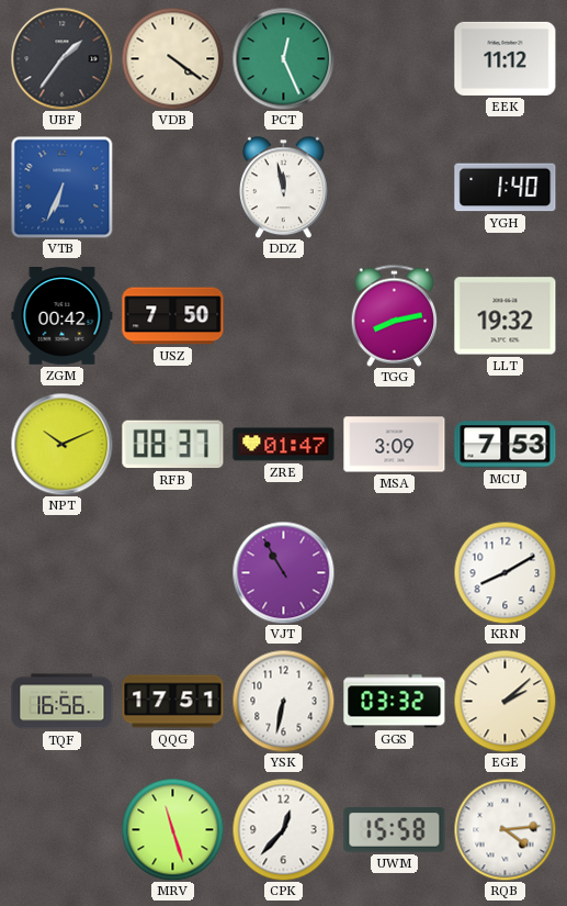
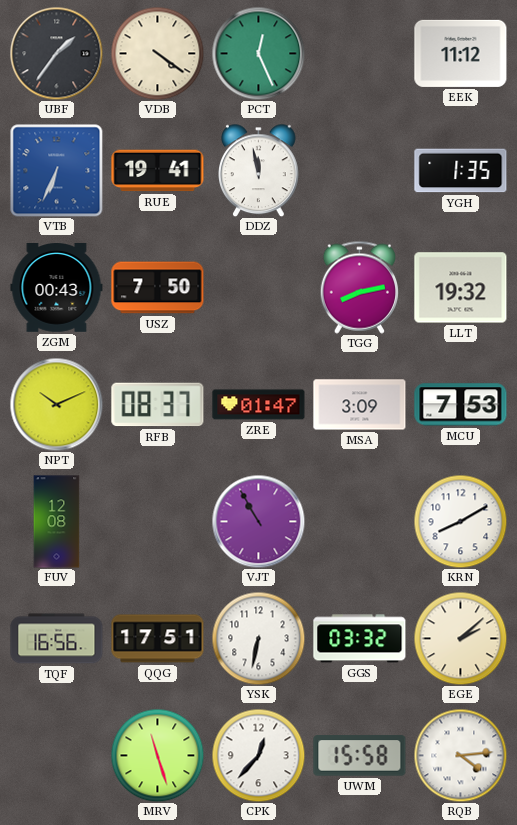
RUE: none -> 19:41 (158, 171)
YGH: 1:40 -> 1:35 (461, 171)
ZGM: 00:42 -> 00:43 (57, 288)
FUV: none -> 12:08 (57, 522)
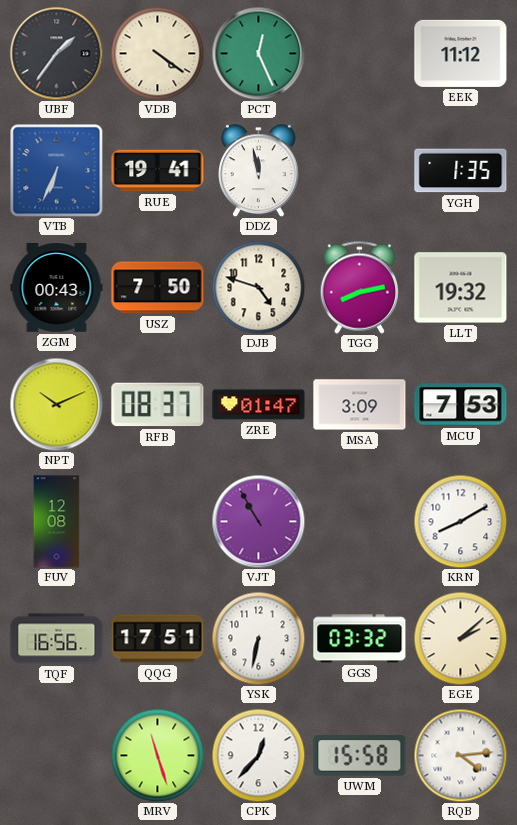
DJB: none -> 4:48 (258, 287)
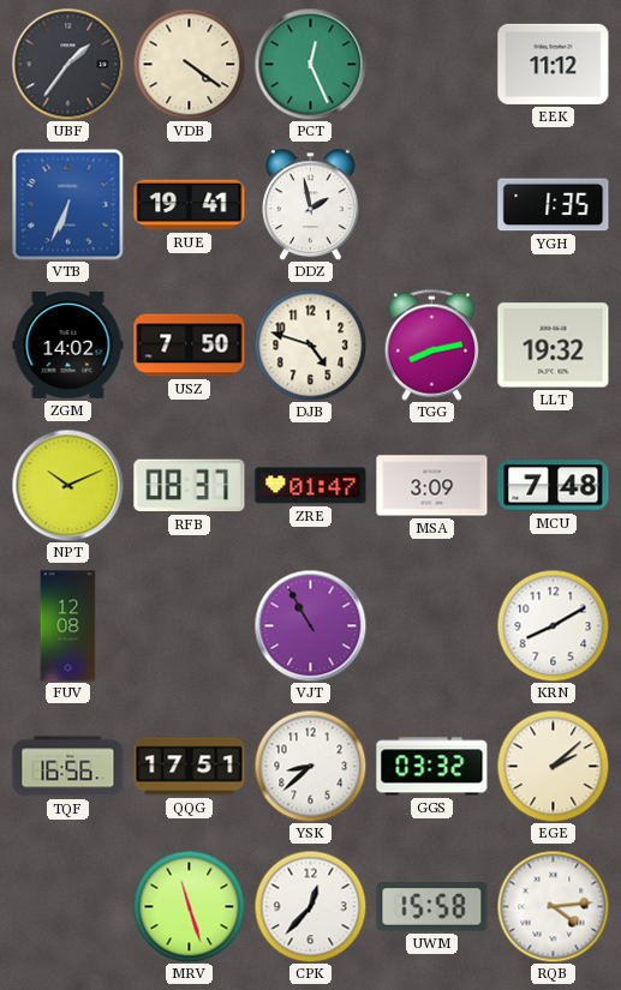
DDZ: 11:58 -> 1:58 (311, 204)
ZGM: 00:43 -> 14:02 (68, 346)
MCU: 7:53 -> 7:48 (554, 486)
YSK: 6:32 -> 8:38 (310, 766)
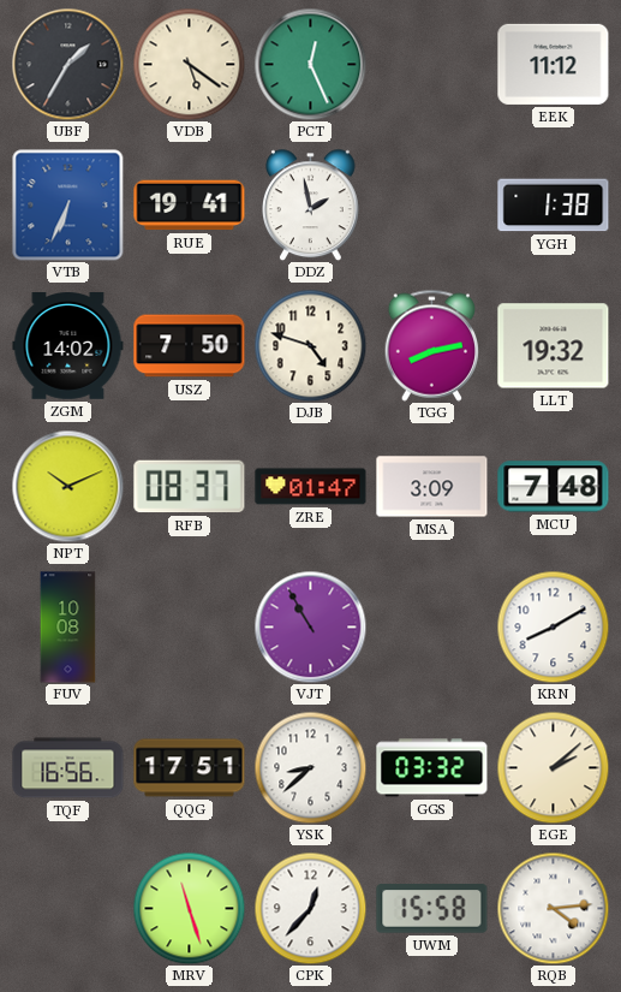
UBF: 1:36 -> 1:35 (67, 64)
VDB: 4:21 -> 5:21 (189, 64)
YGH: 1:35 -> 1:38 (554, 206)
FUV: 12:08 -> 10:08 (68, 628)
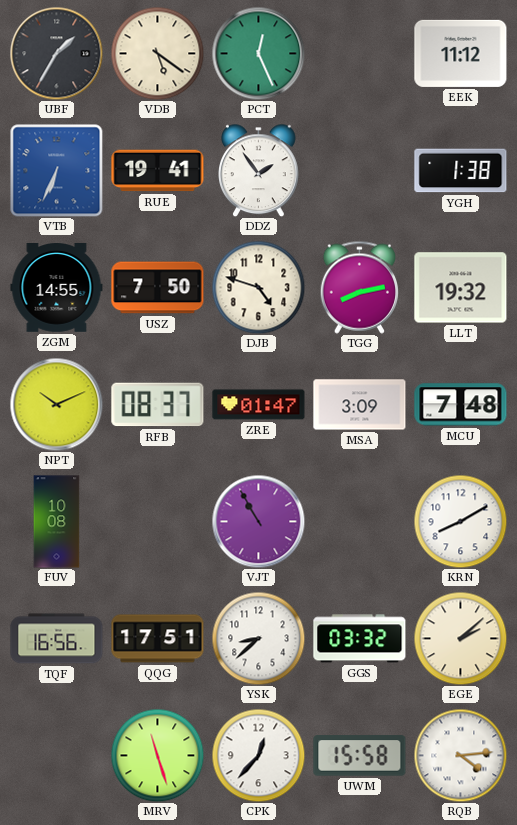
DDZ: 1:58 -> 1:54 (259, 170)
ZGM: 14:02 -> 14:55 (57, 288)
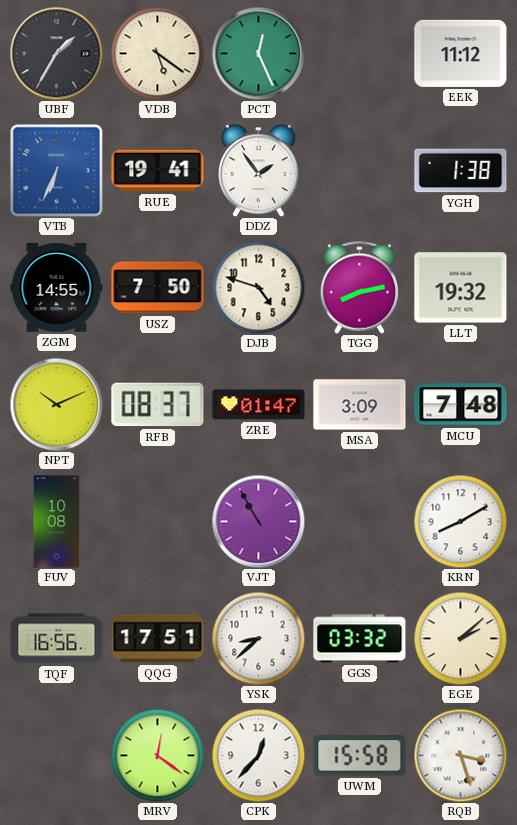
MRV: 11:27 -> 12:21 (157, 755)
RQB: 4:14 -> 3:27 (460, 755)
